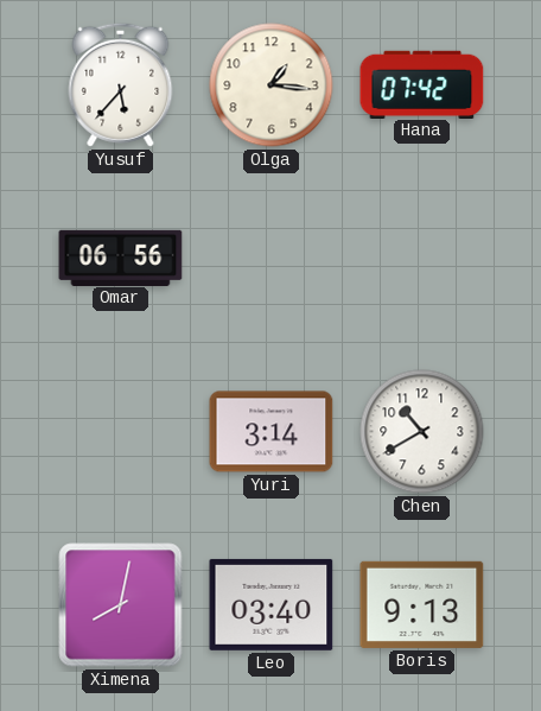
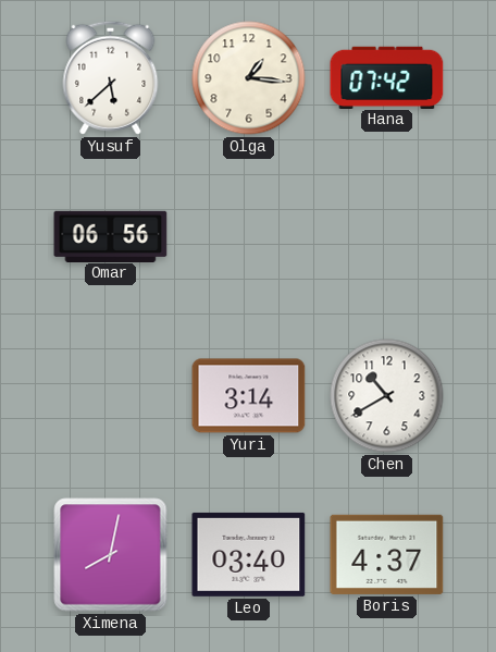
Yusuf: 5:37 -> 5:38 (111, 77)
Boris: 9:13 -> 4:37 (387, 554)
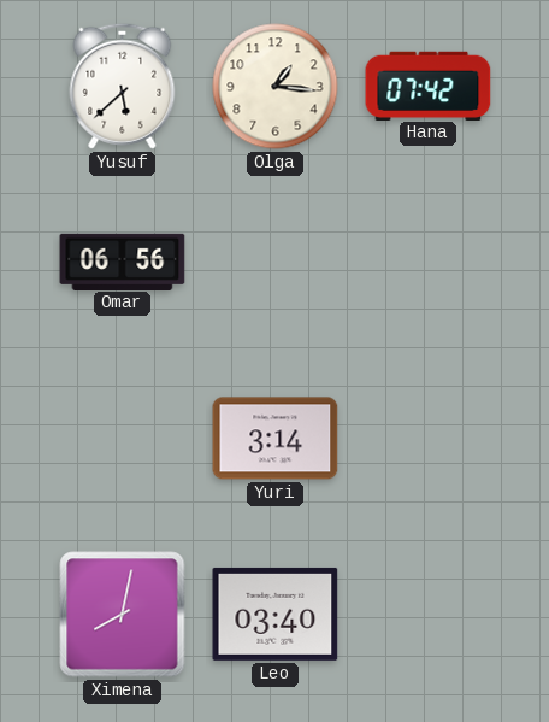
Chen: 10:40 -> none (387, 396)
Boris: 4:37 -> none (387, 554)
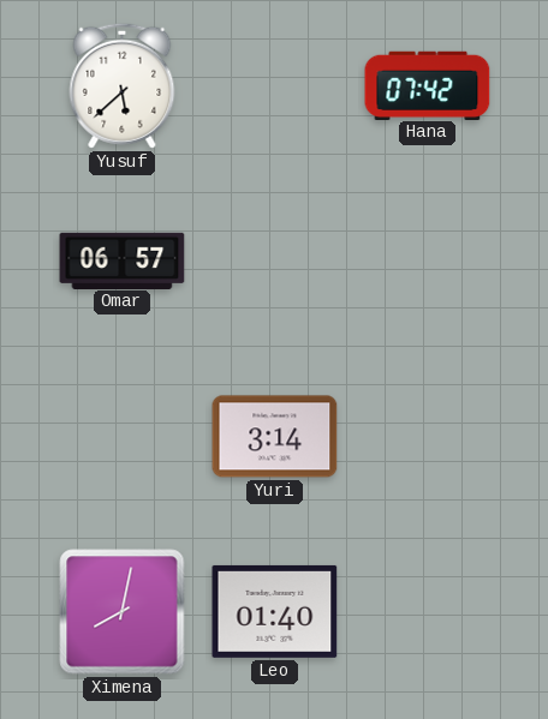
Olga: 1:16 -> none (276, 87)
Omar: 06:56 -> 06:57 (123, 260)
Leo: 03:40 -> 01:40 (275, 611)
